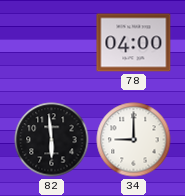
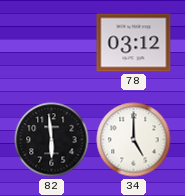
78: 04:00 -> 03:12 (134, 43)
34: 9:00 -> 5:00 (134, 140)
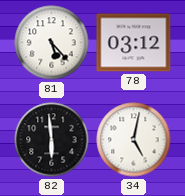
81: none -> 5:23 (52, 43)
34: 5:00 -> 5:02 (134, 140)
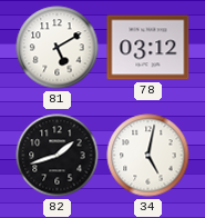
81: 5:23 -> 5:10 (58, 48)
82: 5:59 -> 1:42 (58, 156)
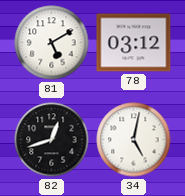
82: 1:42 -> 12:42 (52, 140)
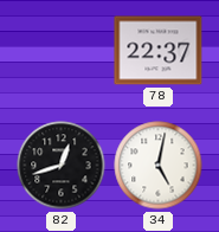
81: 5:10 -> none (52, 43)
78: 03:12 -> 22:37 (159, 51)
